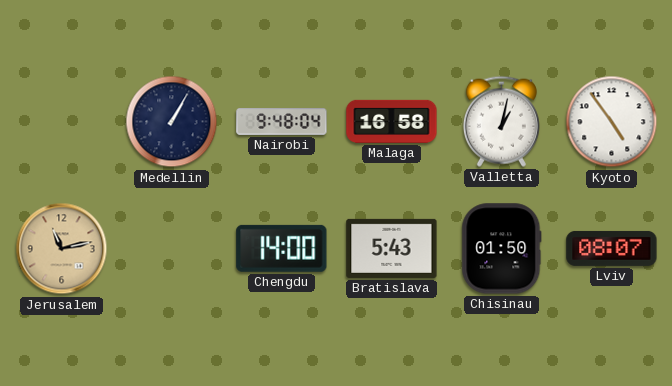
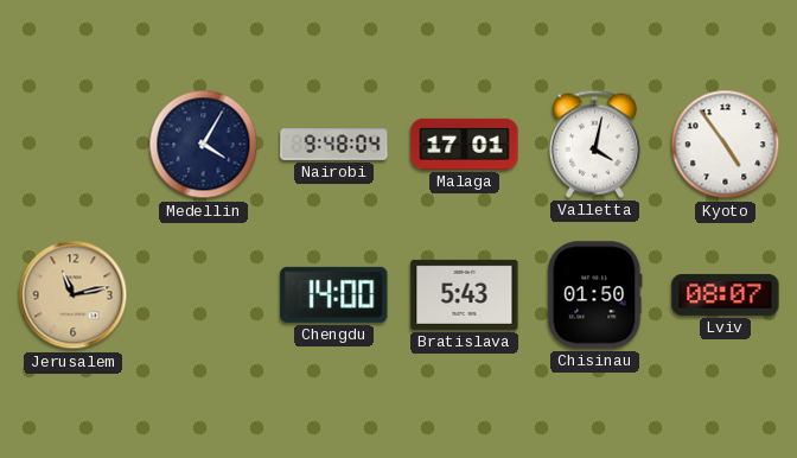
Medellin: 1:05 -> 4:05 (204, 145)
Malaga: 16:58 -> 17:01 (465, 144)
Valletta: 1:02 -> 4:02 (594, 144)
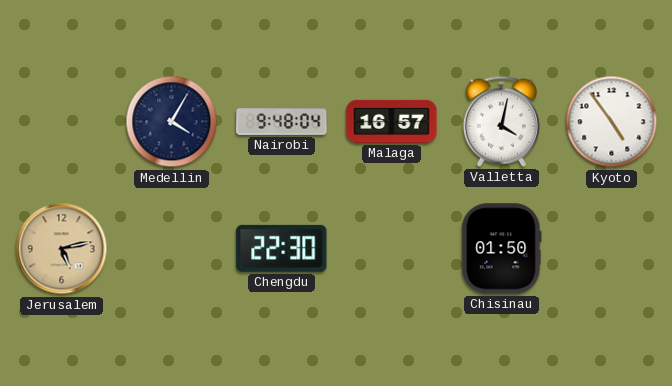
Malaga: 17:01 -> 16:57 (392, 121)
Jerusalem: 11:13 -> 5:13 (62, 249)
Chengdu: 14:00 -> 22:30 (282, 248)
Bratislava: 5:43 -> none (465, 294)
Lviv: 08:07 -> none (726, 294)
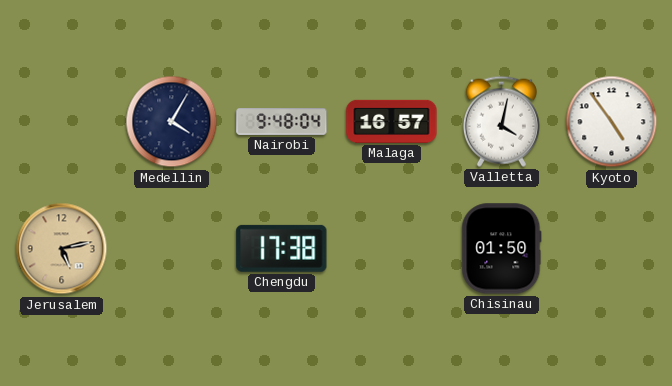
Chengdu: 22:30 -> 17:38 (282, 248)
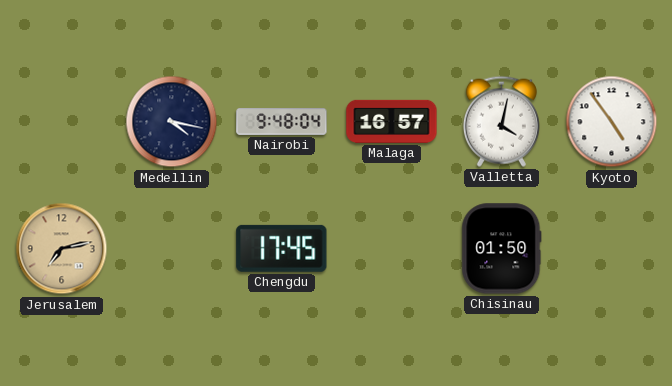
Medellin: 4:05 -> 4:17 (172, 122)
Jerusalem: 5:13 -> 7:13 (62, 249)
Chengdu: 17:38 -> 17:45 (282, 248)
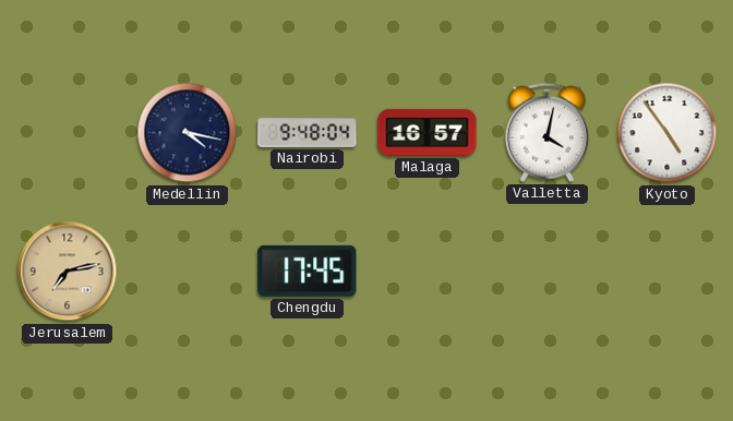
Chisinau: 01:50 -> none (502, 249)
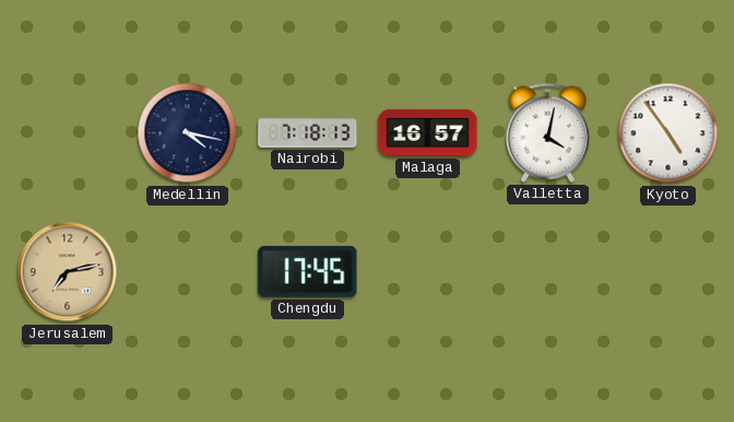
Nairobi: 9:48 -> 7:18 (308, 133)
